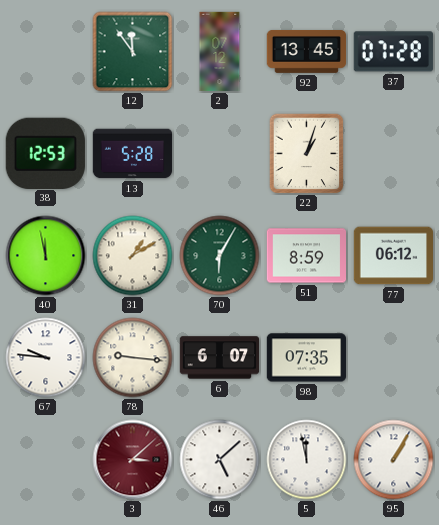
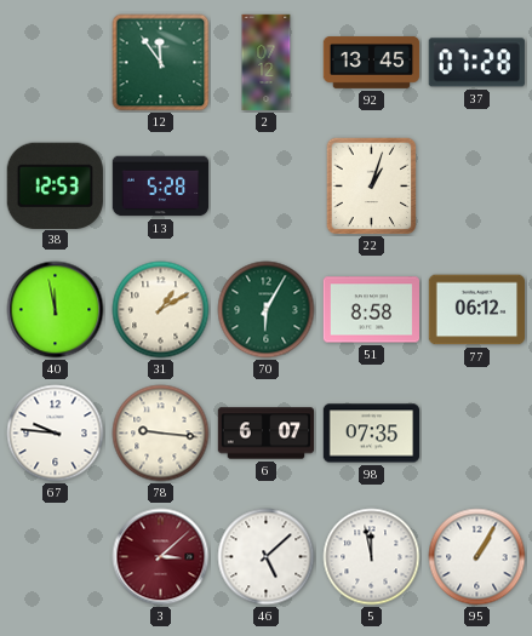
51: 8:59 -> 8:58 (371, 310)
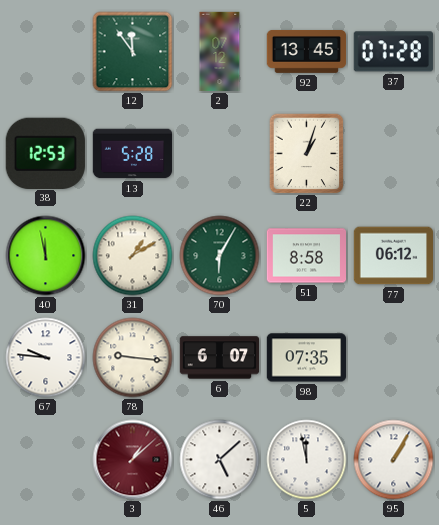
3: 3:08 -> 1:08 (133, 460)
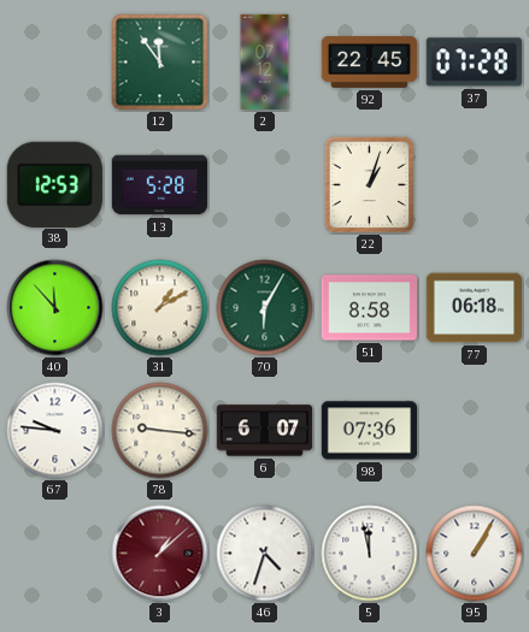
92: 13:45 -> 22:45 (370, 63)
40: 11:58 -> 11:53 (55, 308)
77: 06:12 -> 06:18 (475, 308)
98: 07:35 -> 07:36 (370, 431)
46: 5:08 -> 4:33 (265, 554)
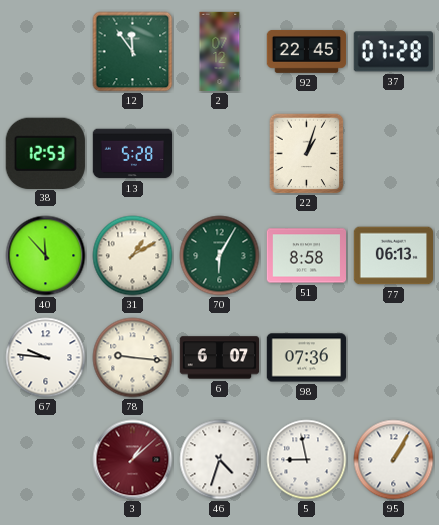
77: 06:18 -> 06:13 (394, 256)
5: 11:58 -> 8:58 (307, 460)
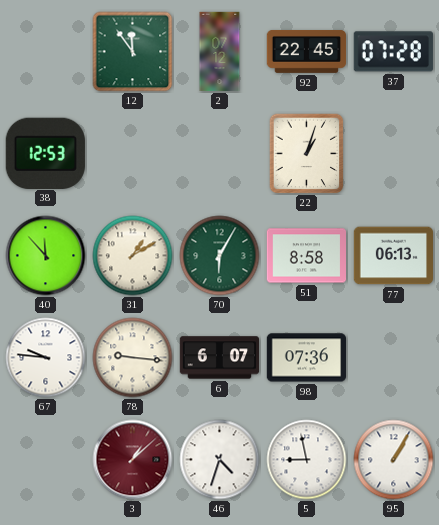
13: 5:28 -> none (133, 154)
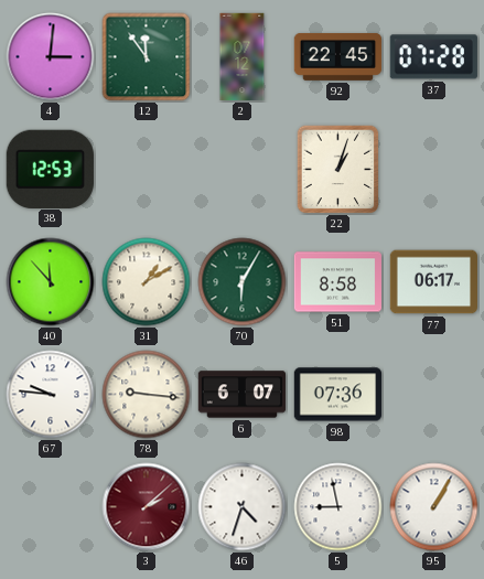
4: none -> 3:01 (51, 57)
77: 06:13 -> 06:17 (434, 282)
3: 1:08 -> 2:08 (147, 507)
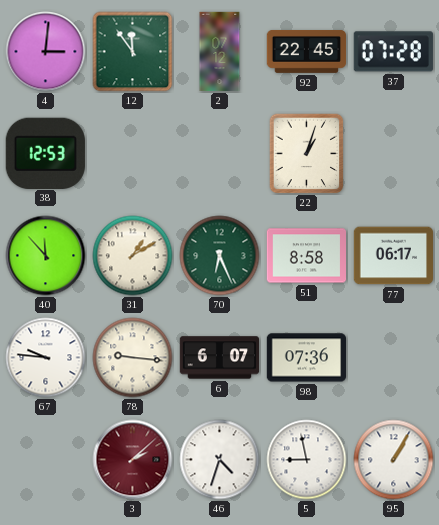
70: 6:05 -> 6:26 (220, 256)
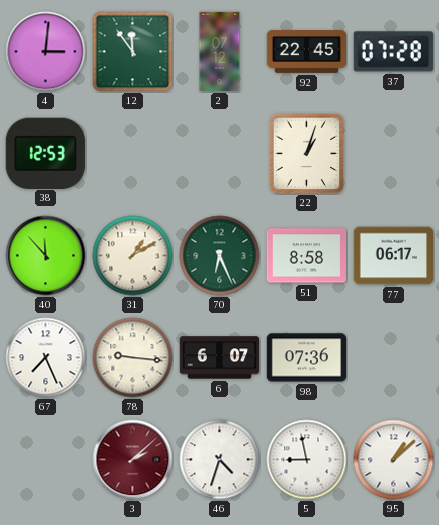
67: 9:46 -> 7:26 (46, 358)
95: 1:05 -> 1:08 (394, 460)
